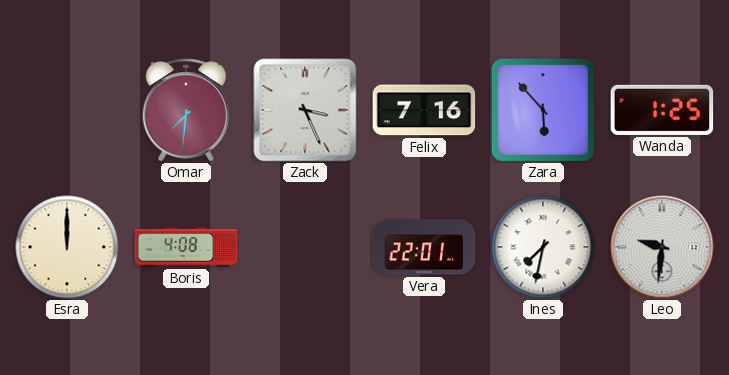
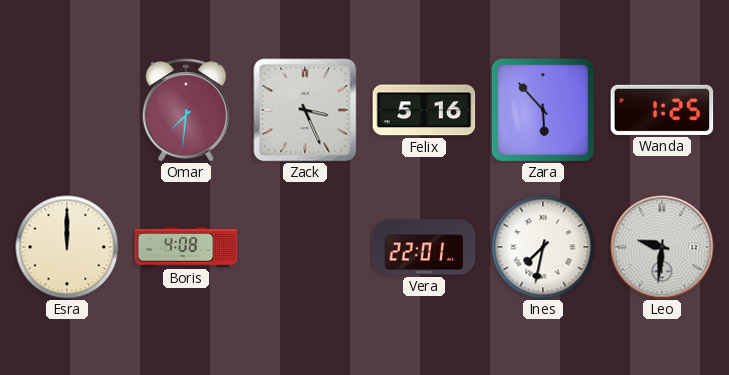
Felix: 7:16 -> 5:16 (424, 110)
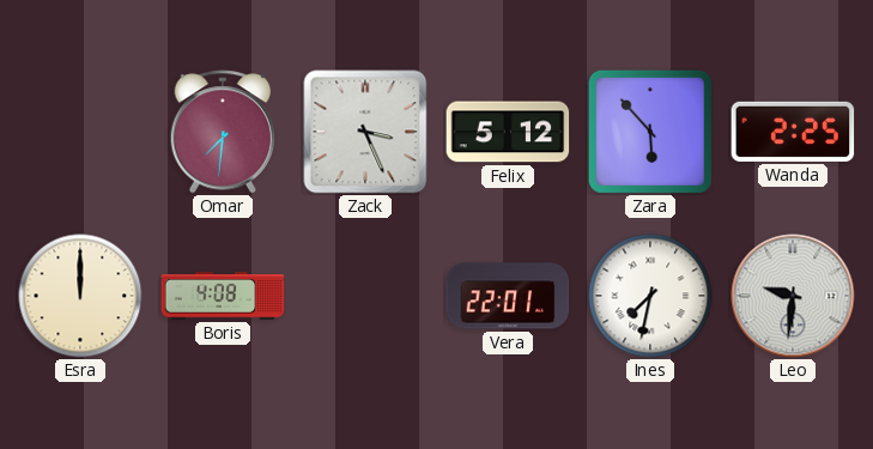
Felix: 5:16 -> 5:12 (508, 132)
Wanda: 1:25 -> 2:25 (793, 132)
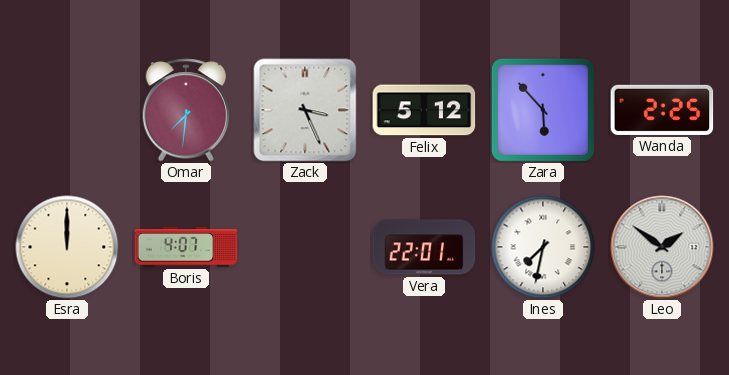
Boris: 4:08 -> 4:07 (186, 247)
Leo: 9:31 -> 1:51 (662, 247)
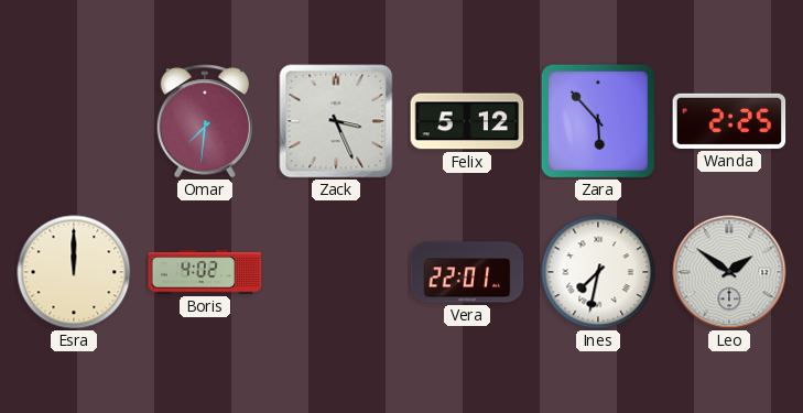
Boris: 4:07 -> 4:02 (205, 272)
